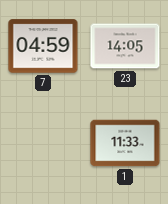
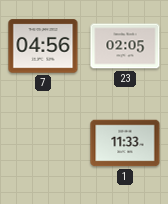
7: 04:59 -> 04:56 (43, 46)
23: 14:05 -> 02:05 (125, 46)
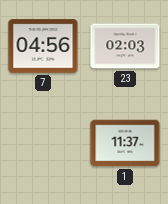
23: 02:05 -> 02:03 (125, 46)
1: 11:33 -> 11:37 (125, 143)
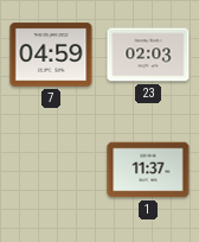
7: 04:56 -> 04:59 (51, 55)
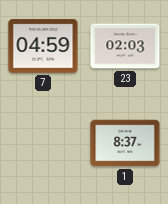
1: 11:37 -> 8:37 (125, 143)
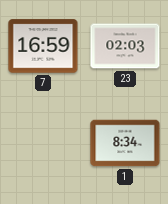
7: 04:59 -> 16:59 (43, 46)
1: 8:37 -> 8:34 (125, 143)
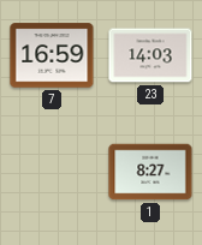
23: 02:03 -> 14:03 (150, 55)
1: 8:34 -> 8:27 (150, 172)
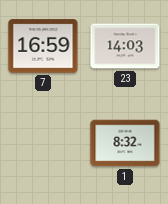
1: 8:27 -> 8:32 (125, 143)
